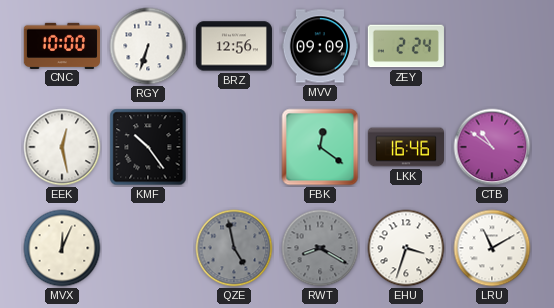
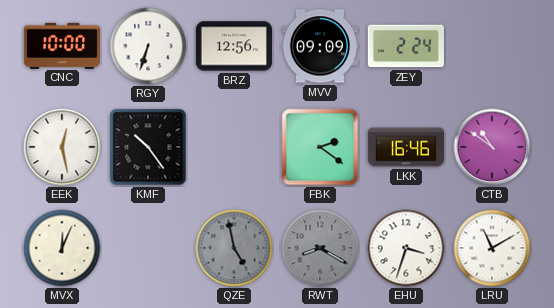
FBK: 12:21 -> 2:21 (320, 147)
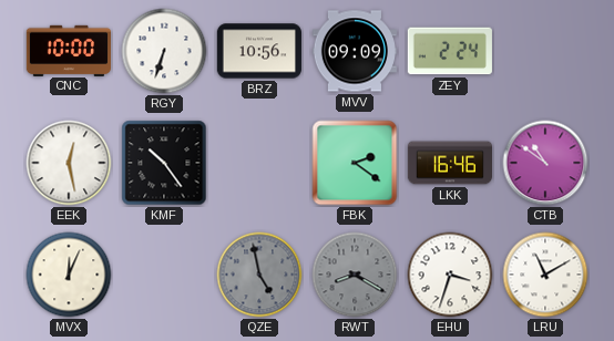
BRZ: 12:56 -> 10:56 (259, 51)
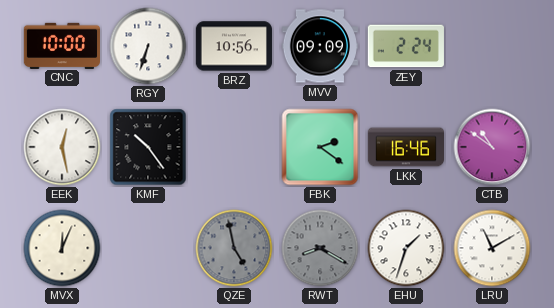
EHU: 3:33 -> 1:33 (406, 248)
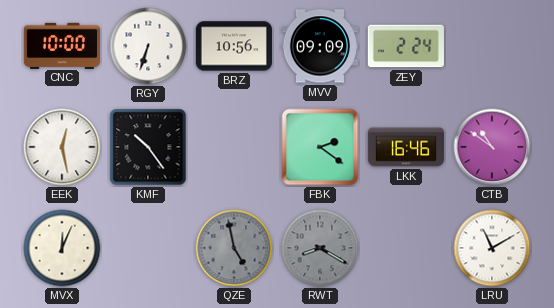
EHU: 1:33 -> none (406, 248)
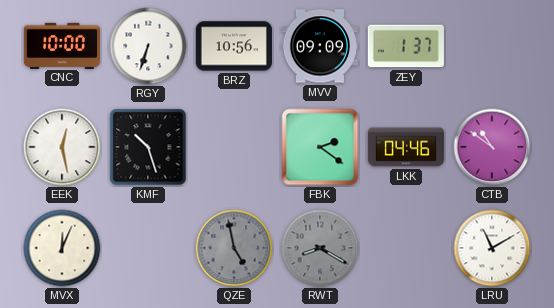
ZEY: 2:24 -> 1:37 (406, 46)
KMF: 10:24 -> 10:27 (148, 147)
LKK: 16:46 -> 04:46 (405, 147)
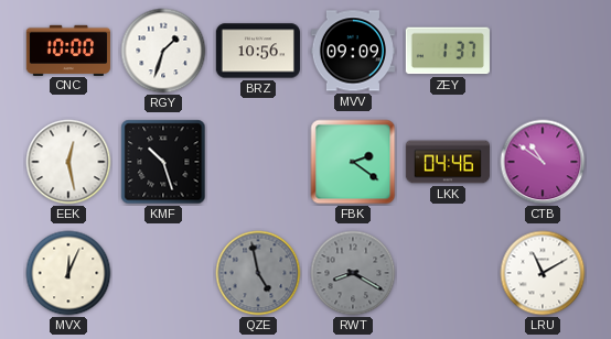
RGY: 6:33 -> 1:33 (163, 51)
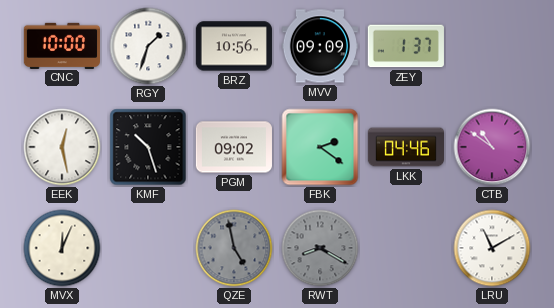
PGM: none -> 09:02 (234, 147)
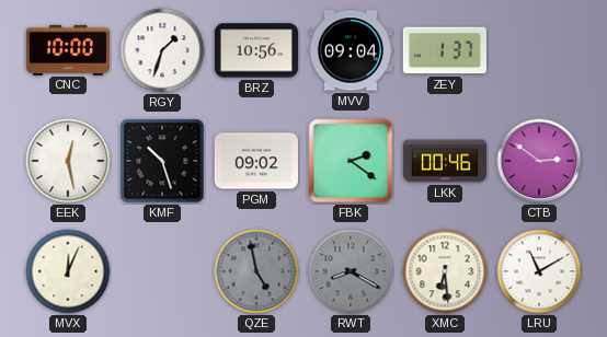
MVV: 09:09 -> 09:04 (351, 50)
LKK: 04:46 -> 00:46 (444, 161)
CTB: 10:51 -> 2:51 (539, 161)
XMC: none -> 6:29 (445, 271)
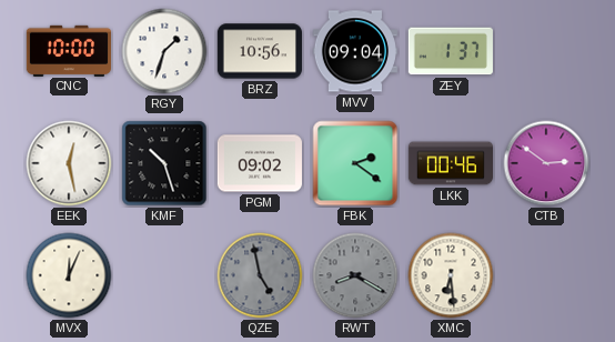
LRU: 11:10 -> none (539, 271)
